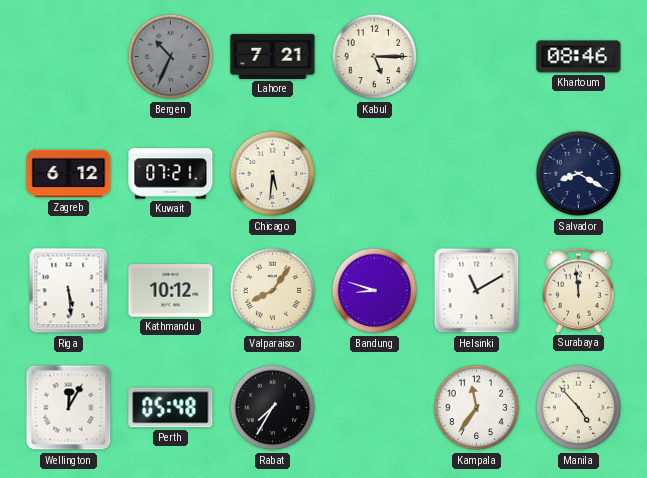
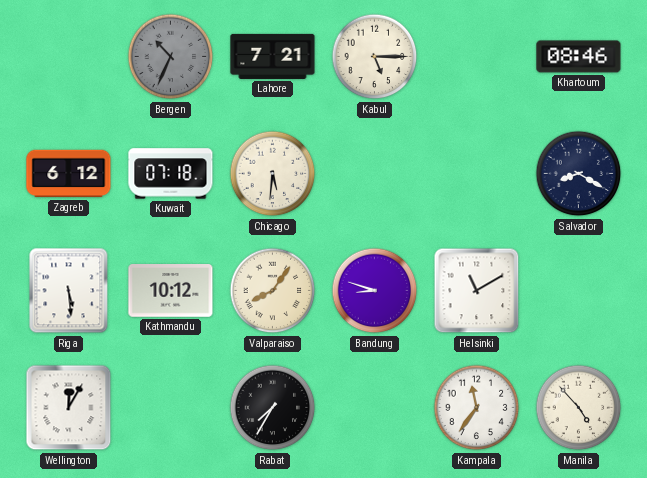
Kuwait: 07:21 -> 07:18 (171, 174)
Surabaya: 11:59 -> none (578, 290)
Perth: 05:48 -> none (171, 408)
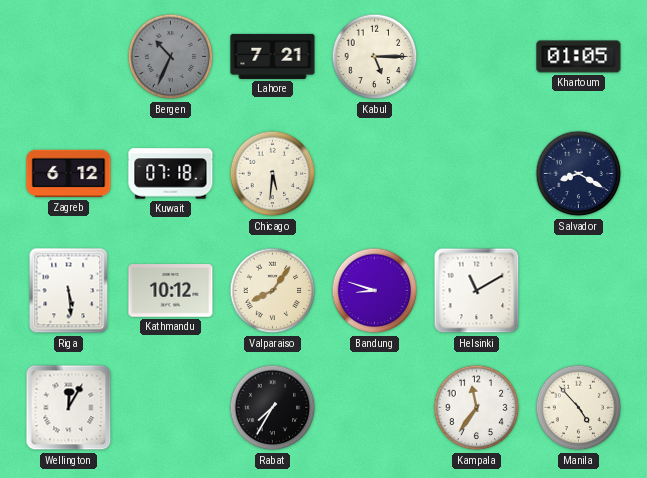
Khartoum: 08:46 -> 01:05 (579, 57)
